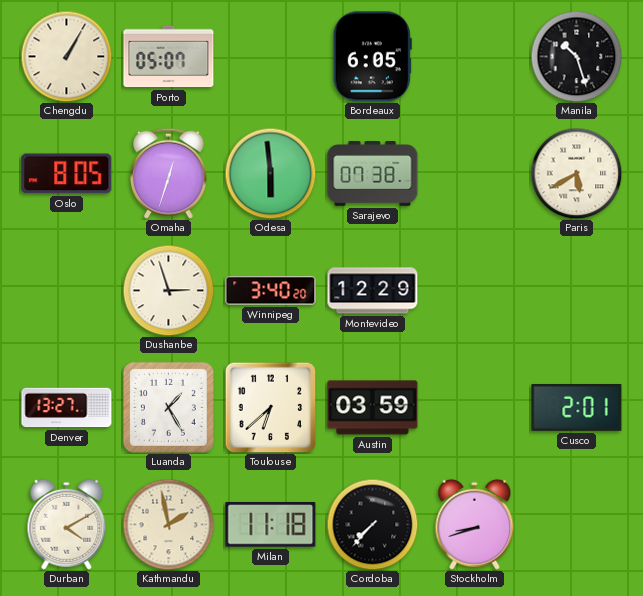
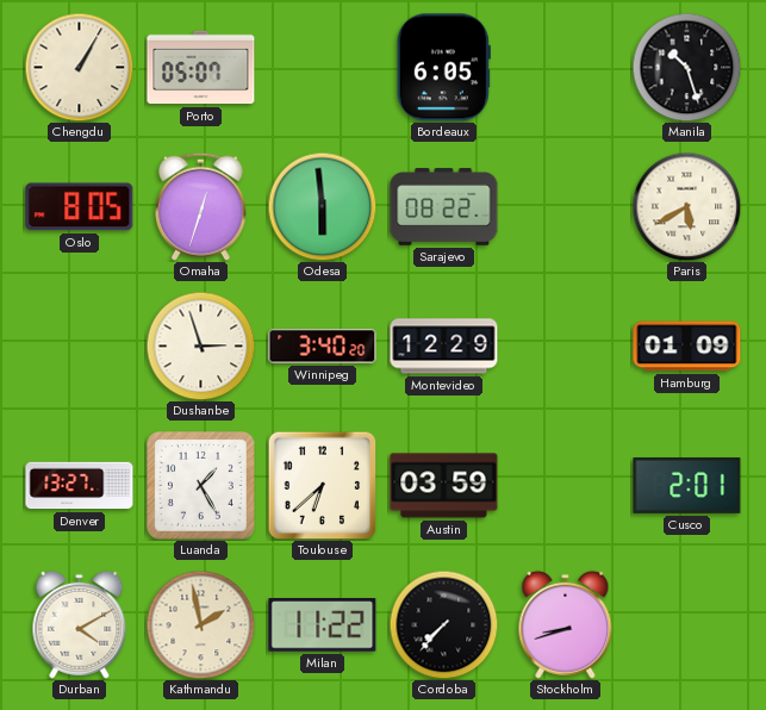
Sarajevo: 07:38 -> 08:22 (444, 207)
Hamburg: none -> 01:09 (687, 347)
Milan: 11:18 -> 11:22 (323, 625)
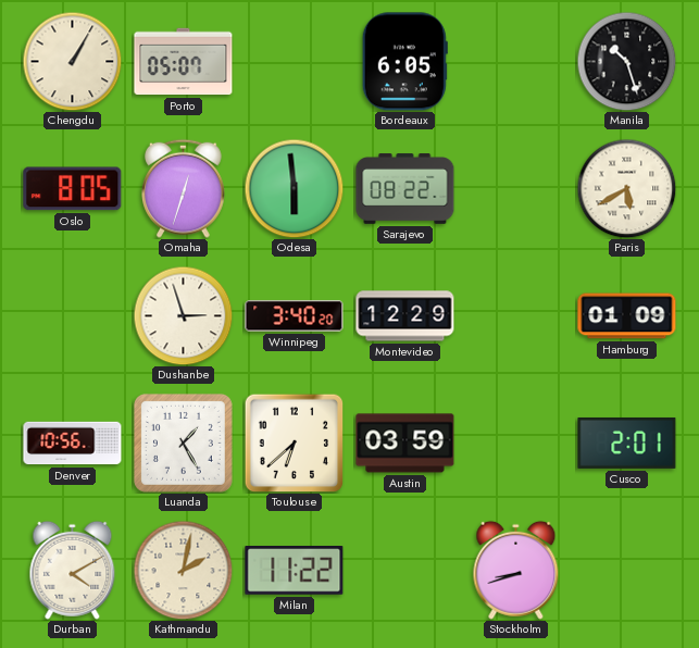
Denver: 13:27 -> 10:56 (73, 444)
Kathmandu: 1:58 -> 2:02 (183, 570)
Cordoba: 7:37 -> none (443, 624)
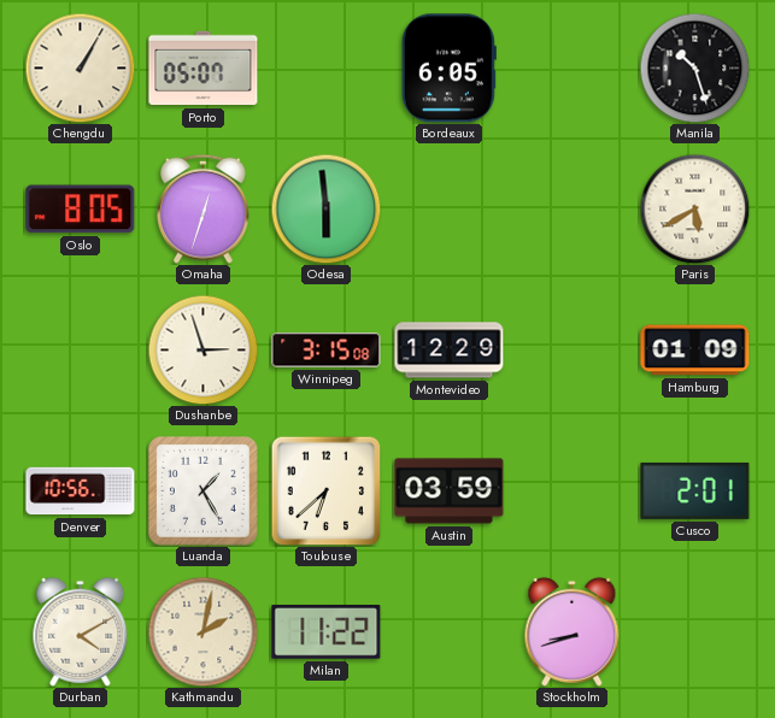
Sarajevo: 08:22 -> none (405, 189)
Winnipeg: 3:40 -> 3:15 (327, 351)
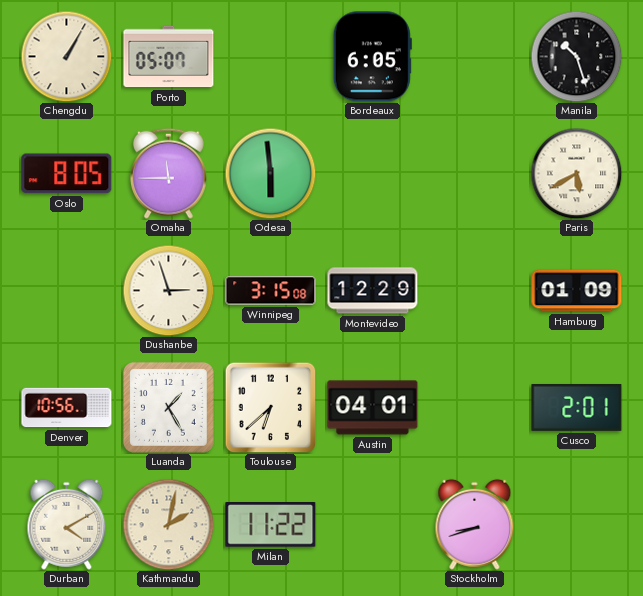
Omaha: 12:33 -> 11:45 (169, 173)
Austin: 03:59 -> 04:01 (373, 408)
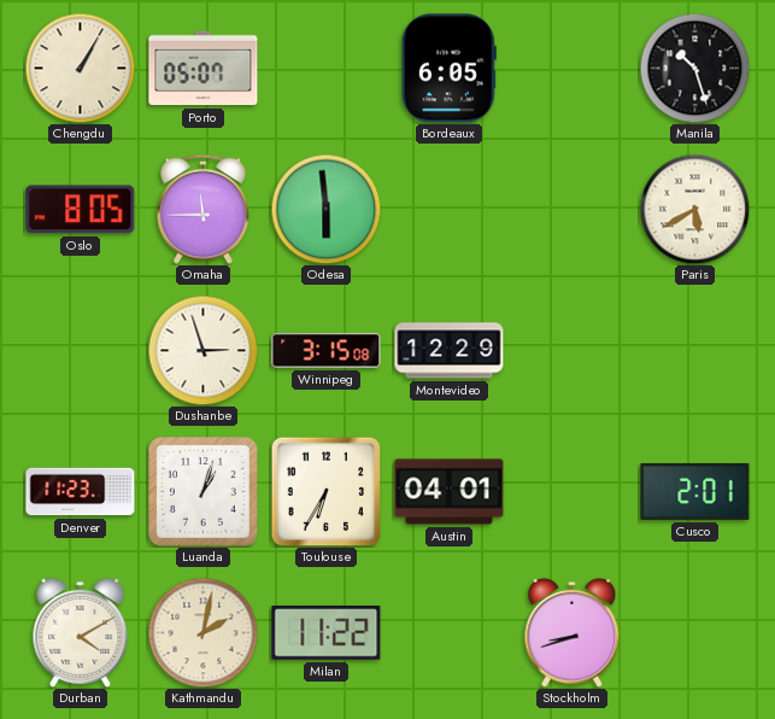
Hamburg: 01:09 -> none (577, 291)
Denver: 10:56 -> 11:23 (81, 492)
Luanda: 1:25 -> 1:03 (202, 491)
Toulouse: 6:38 -> 6:35 (325, 491)
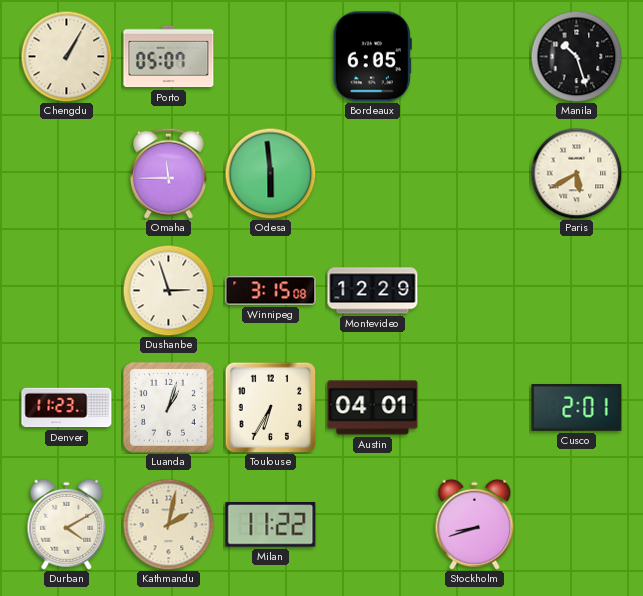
Oslo: 8:05 -> none (81, 210)
